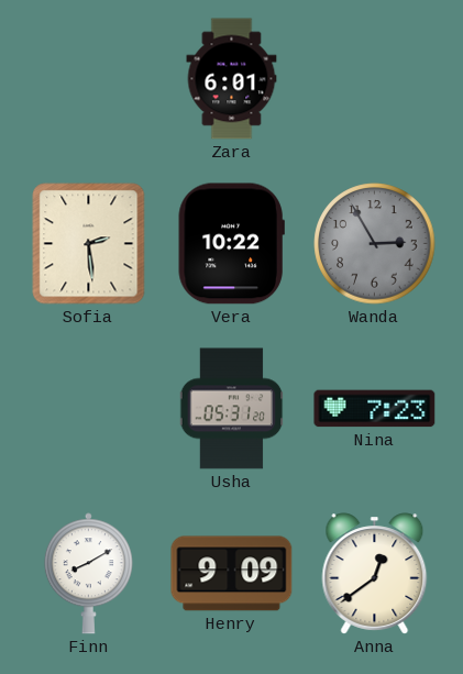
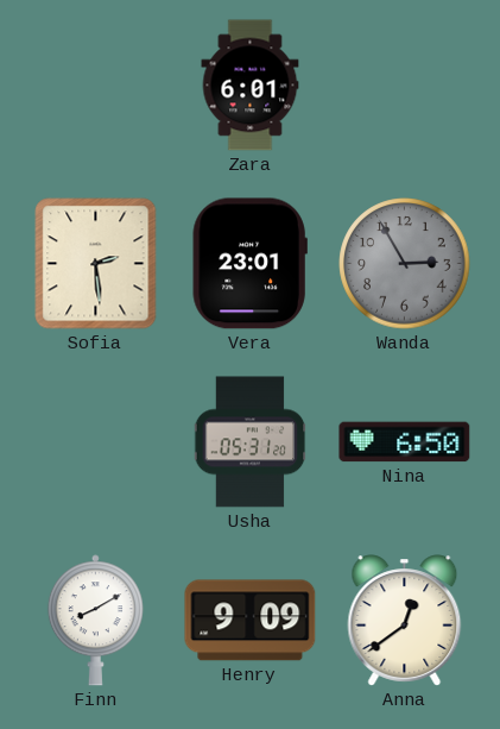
Vera: 10:22 -> 23:01 (249, 264)
Nina: 7:23 -> 6:50 (405, 442)
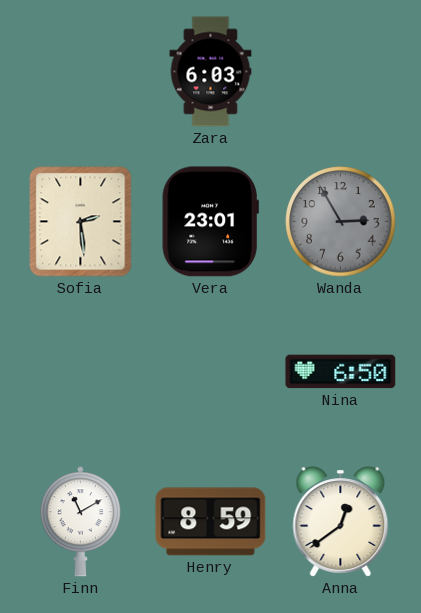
Zara: 6:01 -> 6:03 (211, 72)
Usha: 05:31 -> none (251, 442)
Finn: 8:10 -> 11:10 (80, 522)
Henry: 9:09 -> 8:59 (211, 522)
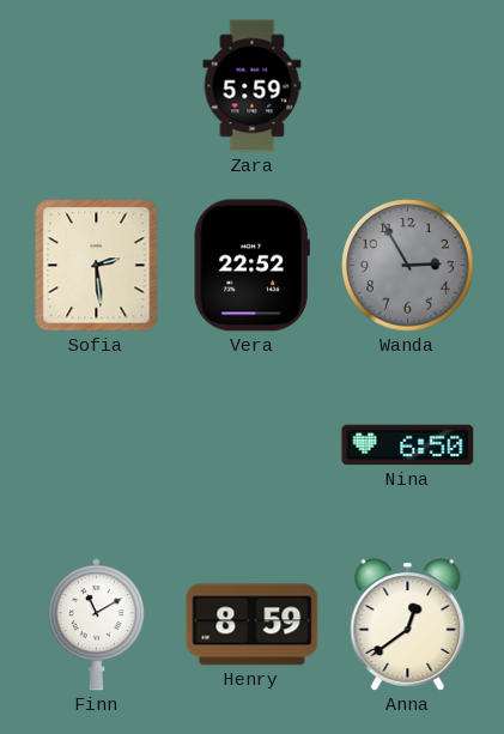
Zara: 6:03 -> 5:59 (253, 86)
Vera: 23:01 -> 22:52 (251, 266)
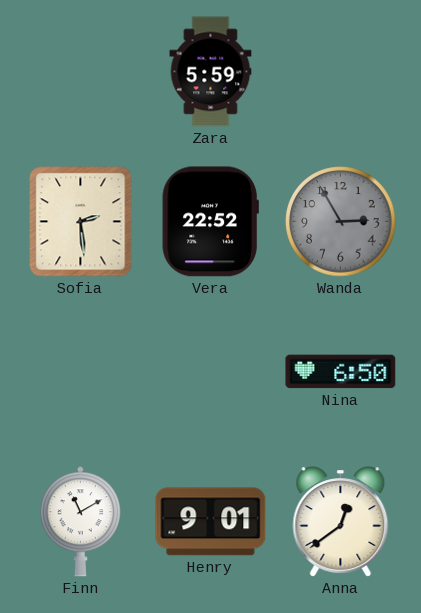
Henry: 8:59 -> 9:01 (211, 522)
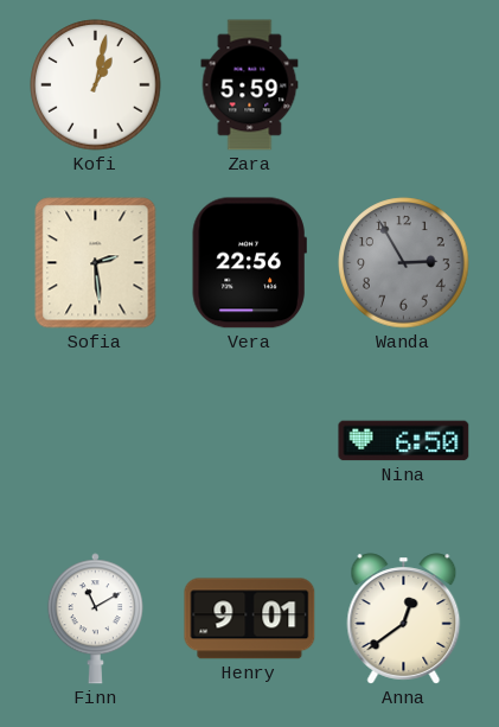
Kofi: none -> 1:02 (96, 85)
Vera: 22:52 -> 22:56 (249, 263)
